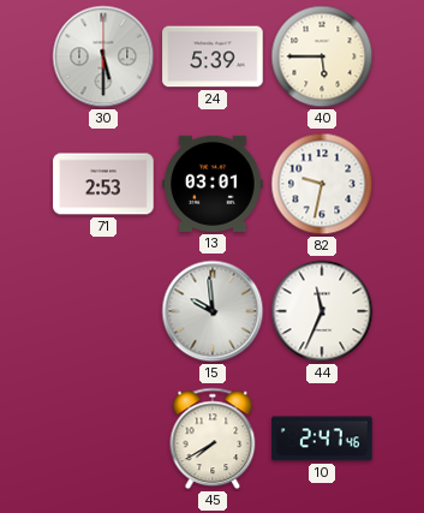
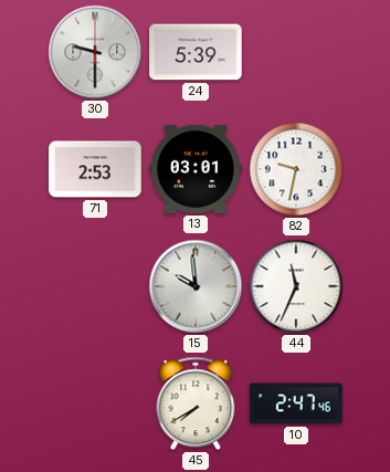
30: 5:30 -> 9:30 (95, 52)
40: 5:45 -> none (322, 56)
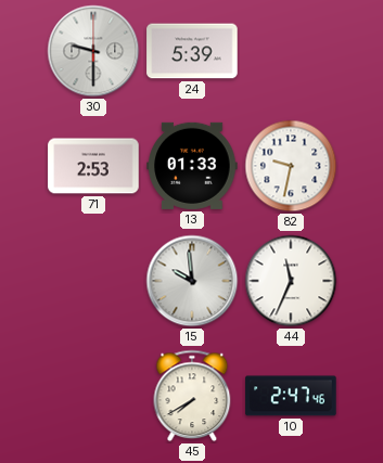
13: 03:01 -> 01:33 (192, 166)
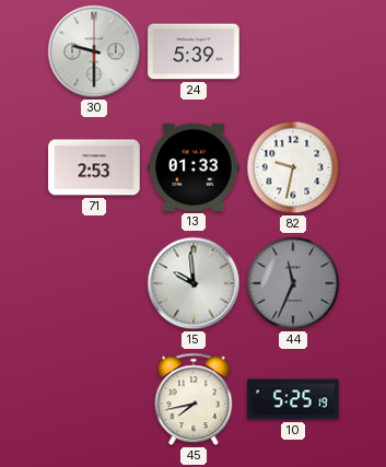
44 dial: white -> grey (293, 283)
45: 7:40 -> 7:43 (194, 399)
10: 2:47 -> 5:25 (293, 399)
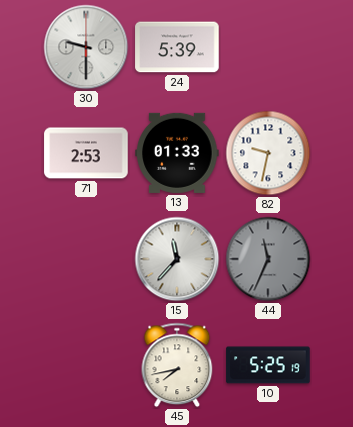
15: 9:59 -> 11:37 (177, 259)
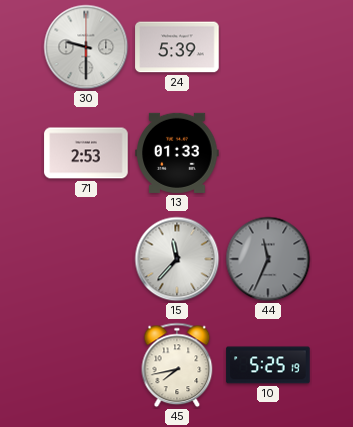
82: 9:32 -> none (268, 153)
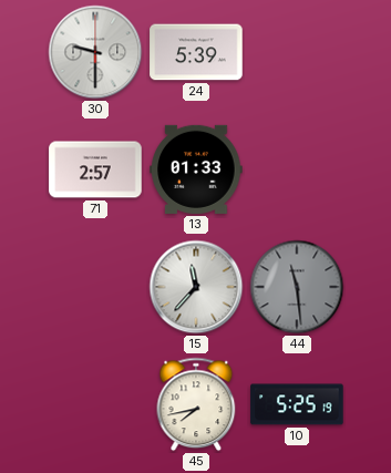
71: 2:53 -> 2:57 (95, 169)
44: 11:34 -> 11:29 (297, 287)
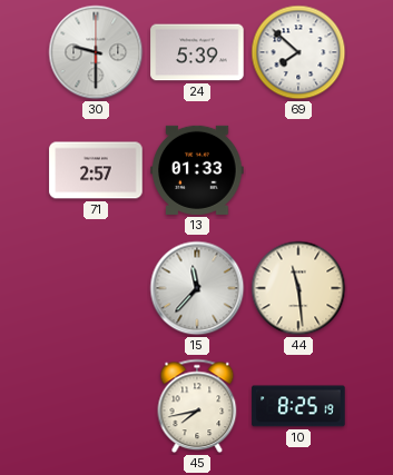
69: none -> 7:52 (298, 52)
44 dial: grey -> cream (298, 288)
10: 5:25 -> 8:25 (298, 406)
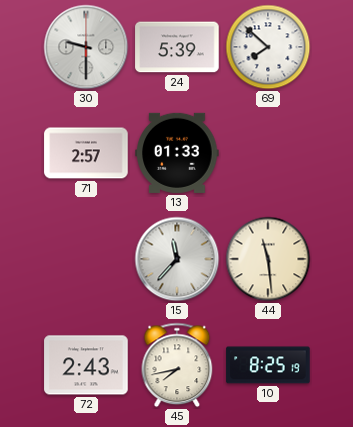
72: none -> 2:43 (86, 365)
